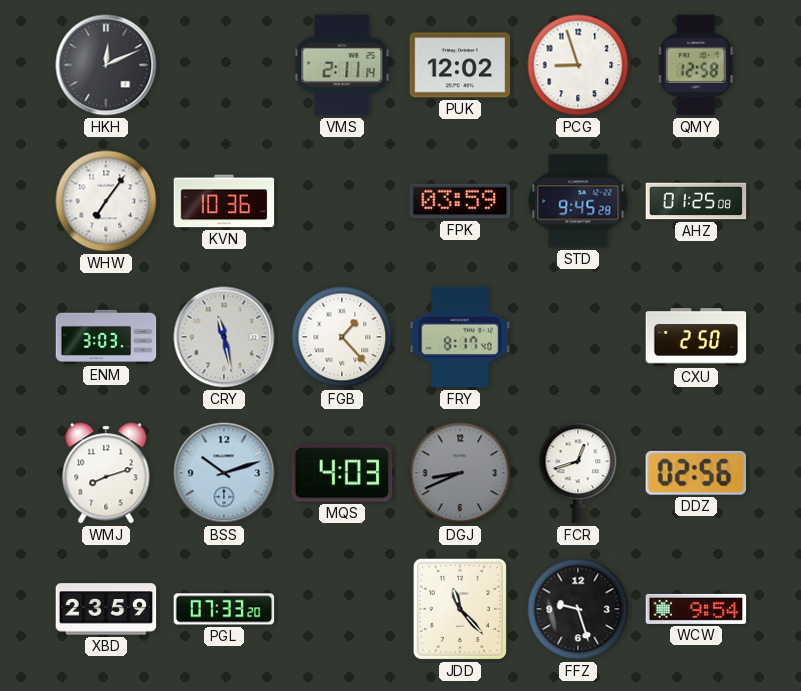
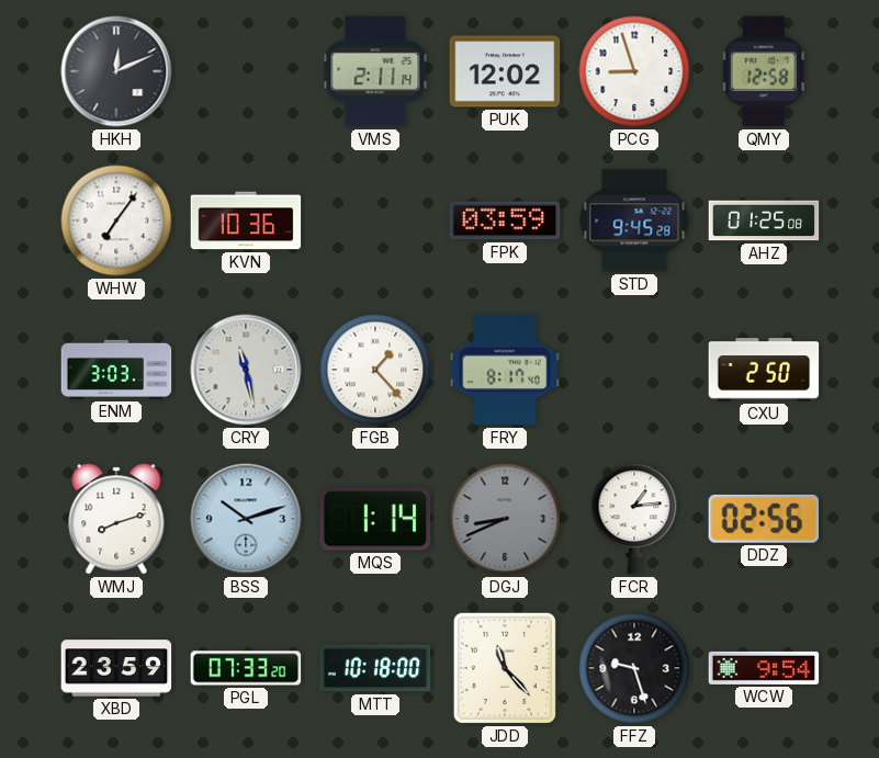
MQS: 4:03 -> 1:14 (375, 519)
FCR: 12:42 -> 1:14 (634, 519)
MTT: none -> 10:18 (375, 668)
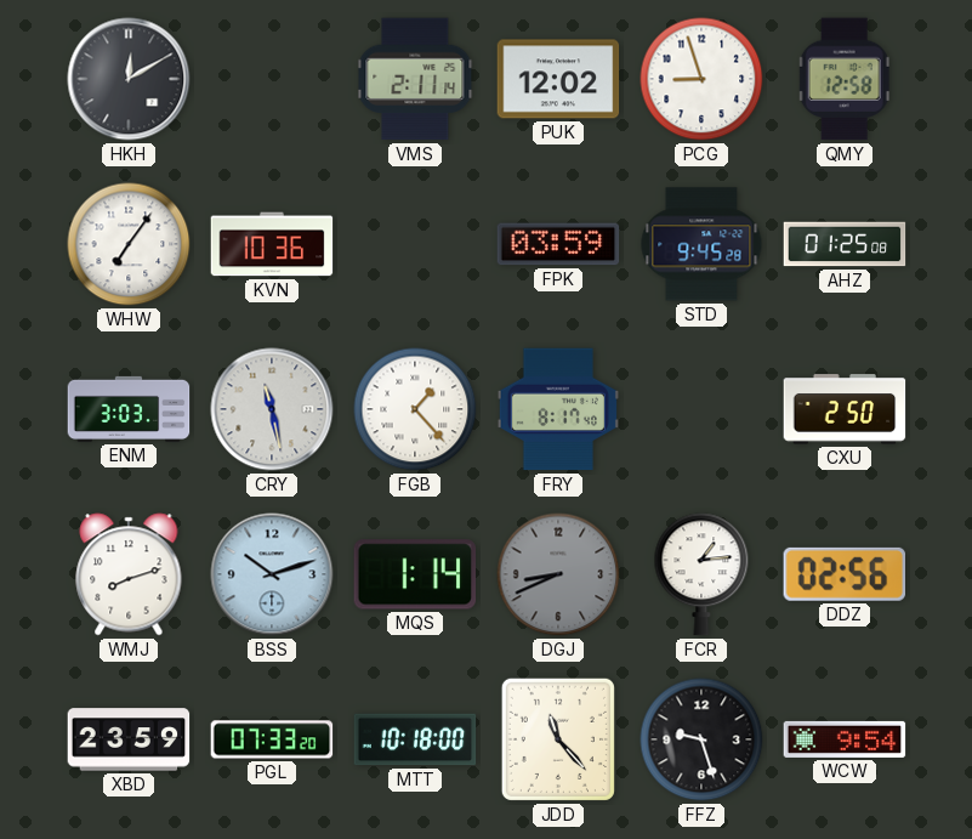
HKH: 12:11 -> 12:10 (129, 79)
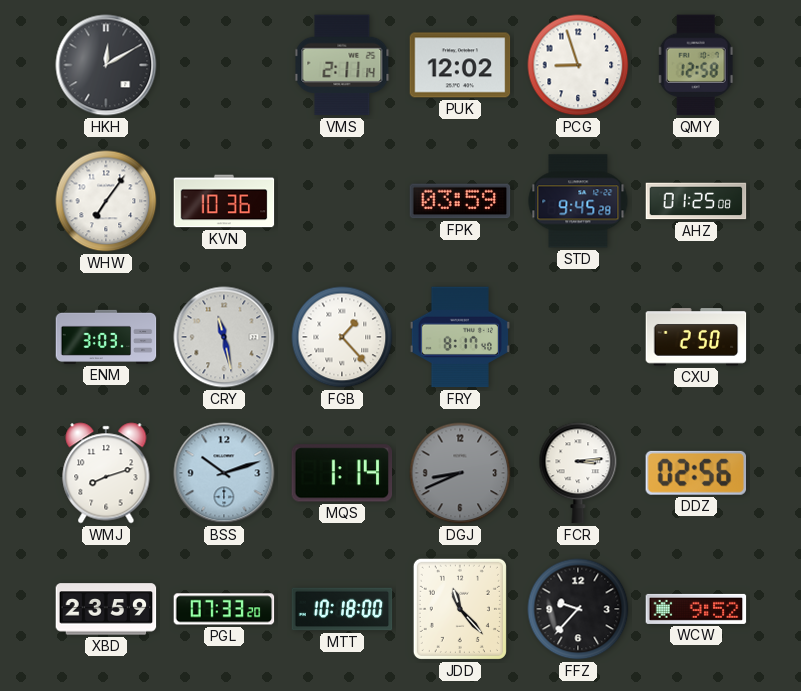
FCR: 1:14 -> 3:14 (578, 473)
FFZ: 9:27 -> 9:37 (578, 609)
WCW: 9:54 -> 9:52 (696, 609)
